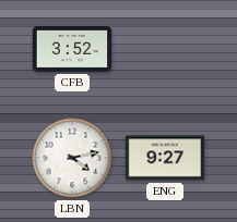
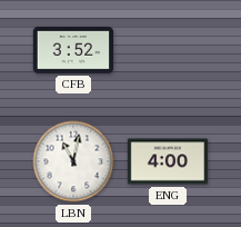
LBN: 4:13 -> 11:02 (73, 161)
ENG: 9:27 -> 4:00 (168, 161)
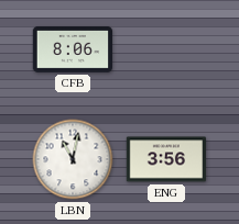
CFB: 3:52 -> 8:06 (73, 49)
ENG: 4:00 -> 3:56 (166, 159)
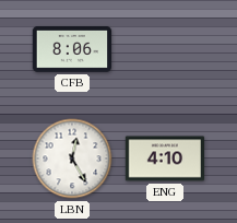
LBN: 11:02 -> 12:25 (72, 159)
ENG: 3:56 -> 4:10 (165, 159)
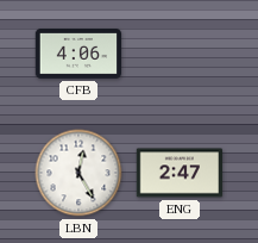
CFB: 8:06 -> 4:06 (78, 54)
ENG: 4:10 -> 2:47 (180, 173)
